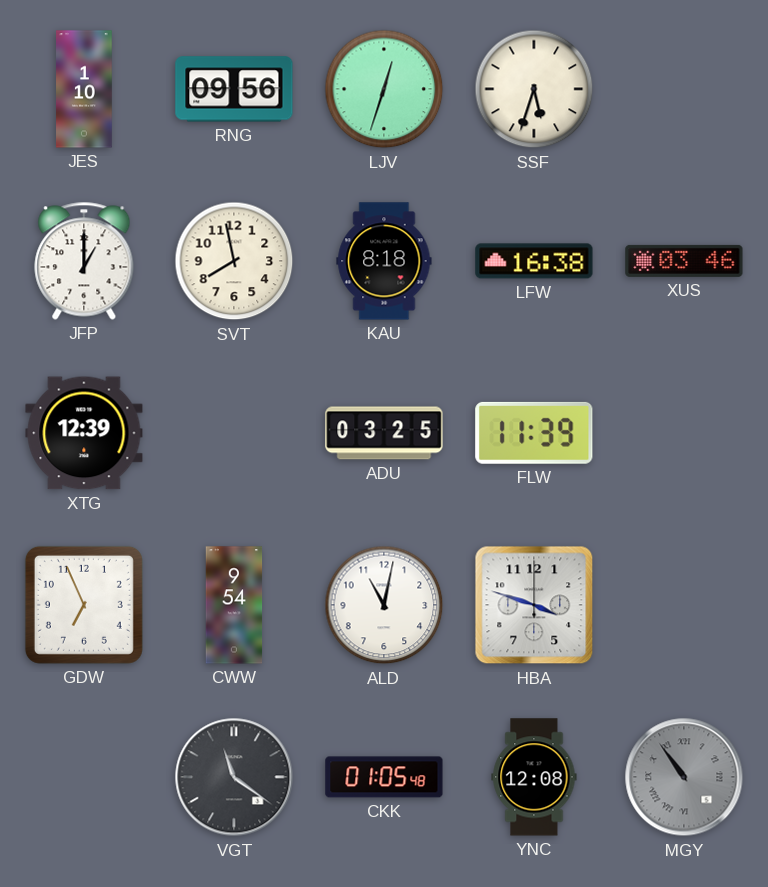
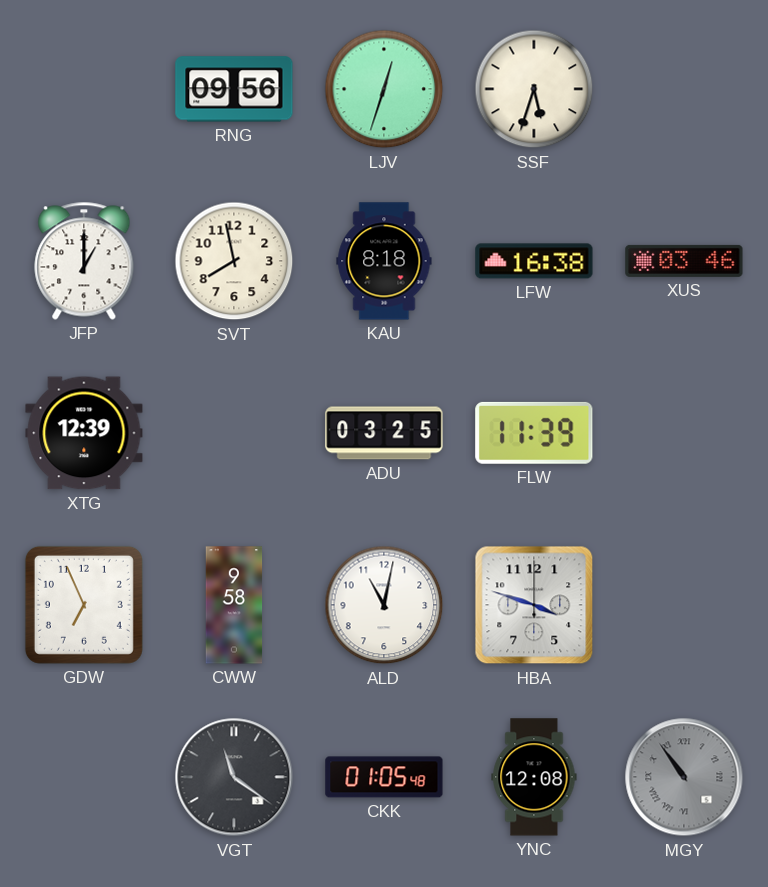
JES: 1:10 -> none (84, 89)
CWW: 9:54 -> 9:58 (234, 605)
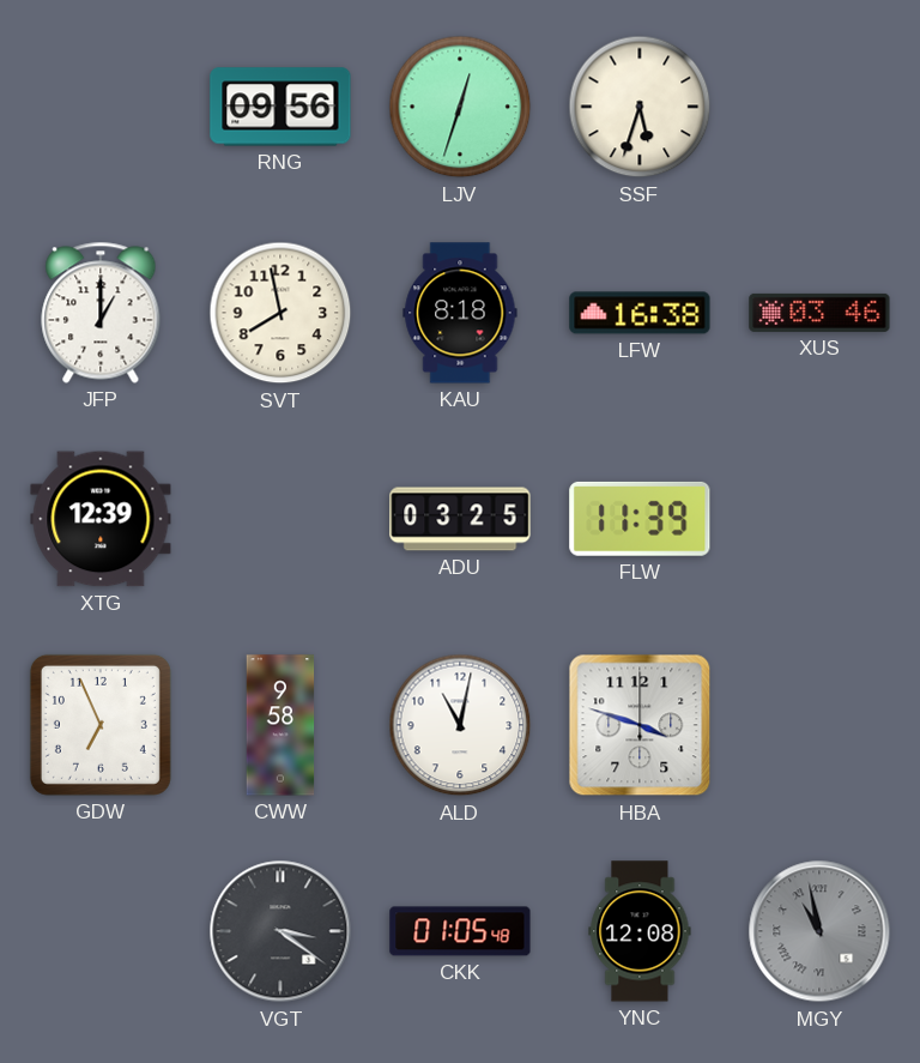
VGT: 11:21 -> 3:21 (280, 931)
MGY: 10:54 -> 10:58 (819, 931)
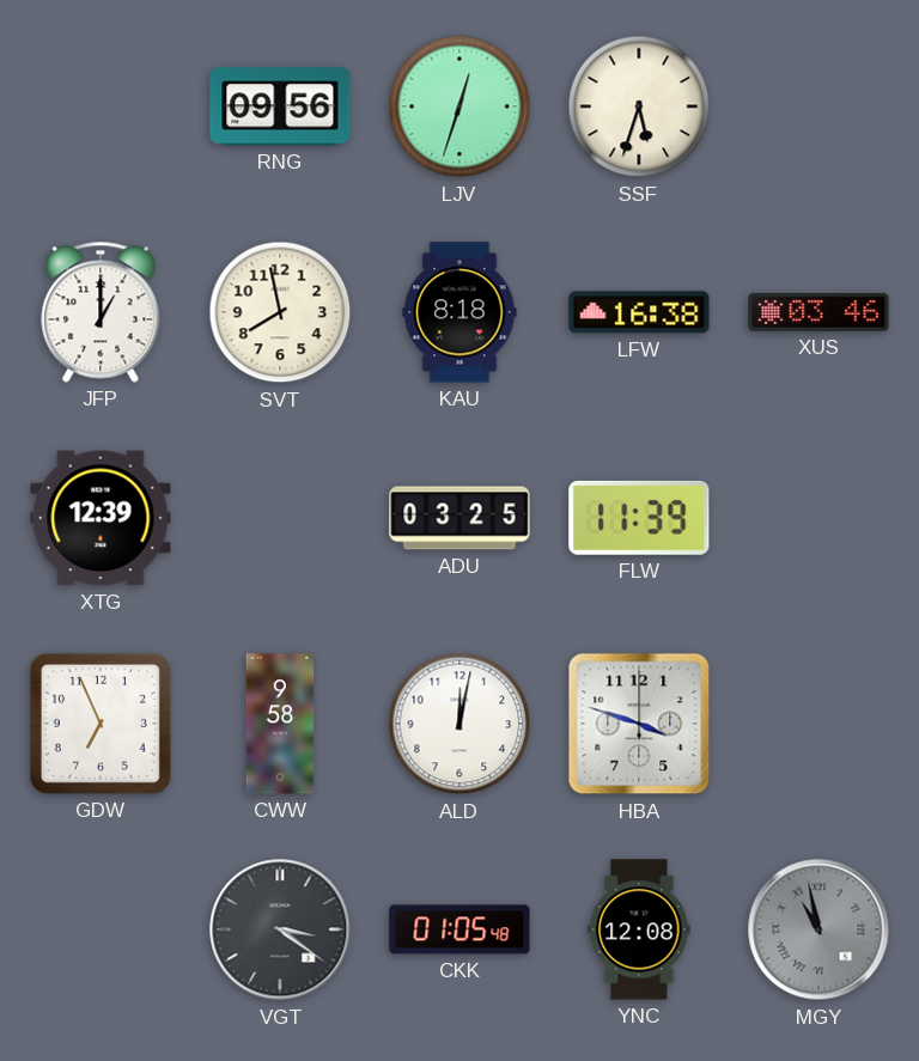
ALD: 11:02 -> 12:02 (459, 724)
